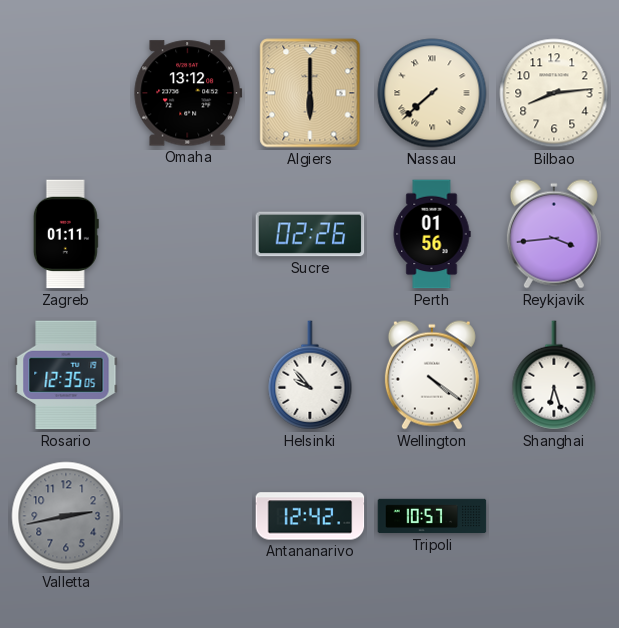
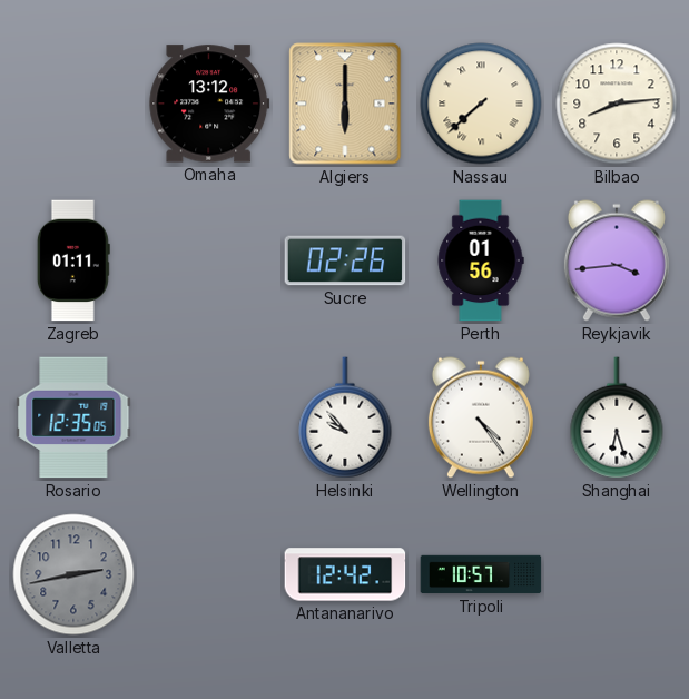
Wellington: 4:21 -> 4:24 (481, 417)
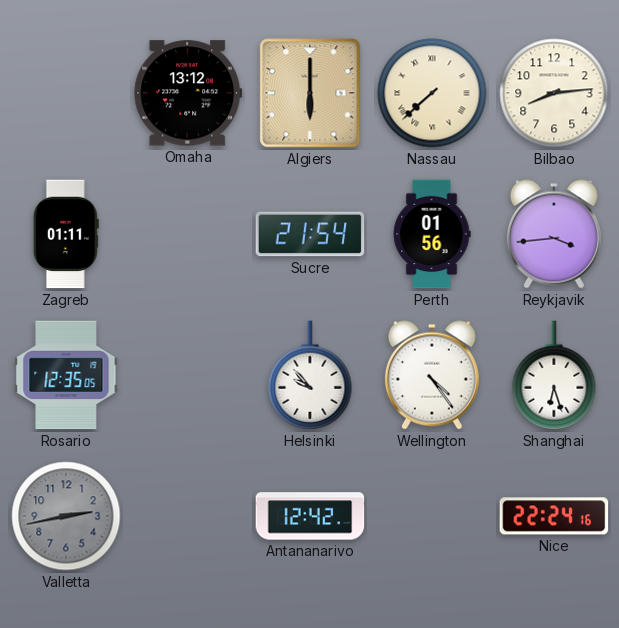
Sucre: 02:26 -> 21:54 (310, 234)
Tripoli: 10:57 -> none (481, 574)
Nice: none -> 22:24 (554, 516)
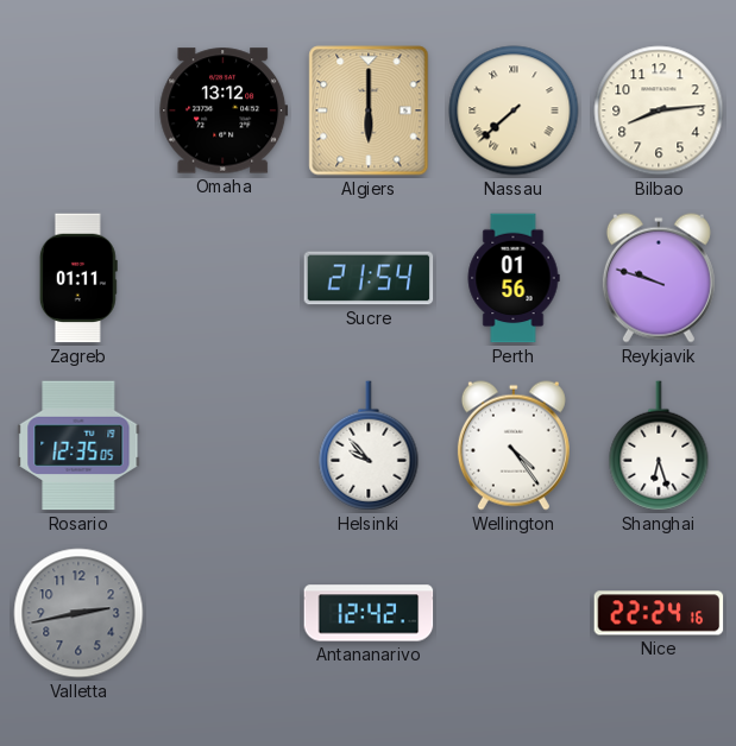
Reykjavik: 3:44 -> 9:48 (659, 278)
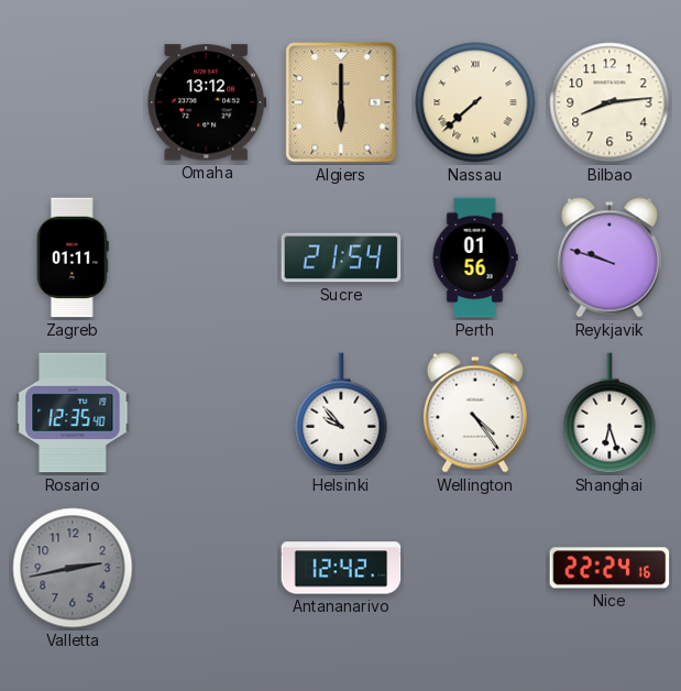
Rosario: 12:35:05 -> 12:35:40 (73, 413)
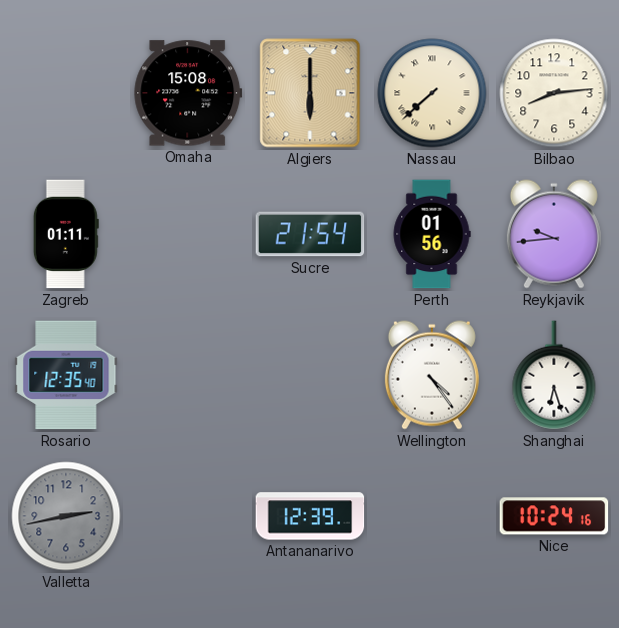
Omaha: 13:12 -> 15:08 (188, 93)
Reykjavik: 9:48 -> 9:44 (554, 234)
Helsinki: 9:53 -> none (341, 413)
Antananarivo: 12:42 -> 12:39 (310, 516)
Nice: 22:24 -> 10:24 (554, 516)
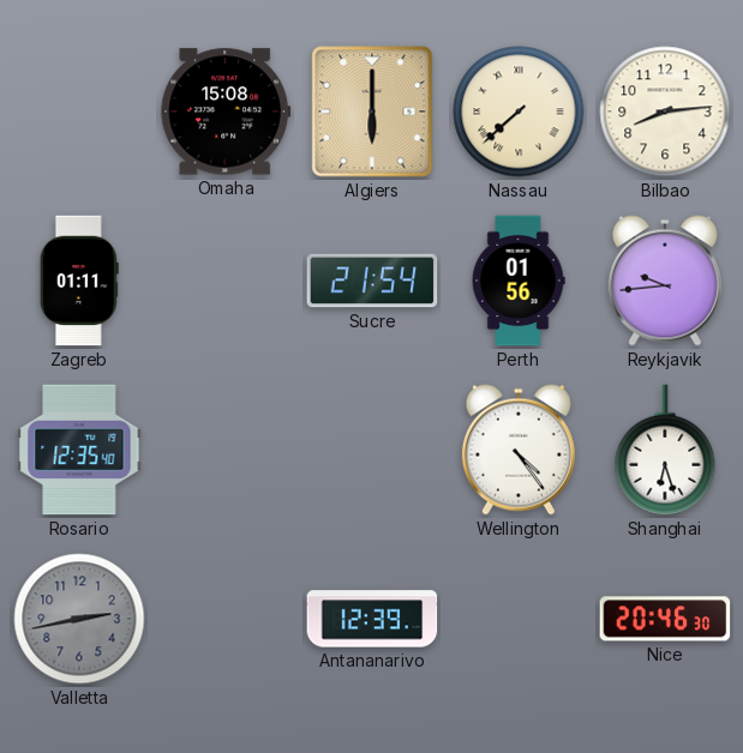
Nice: 10:24 -> 20:46 (665, 619)
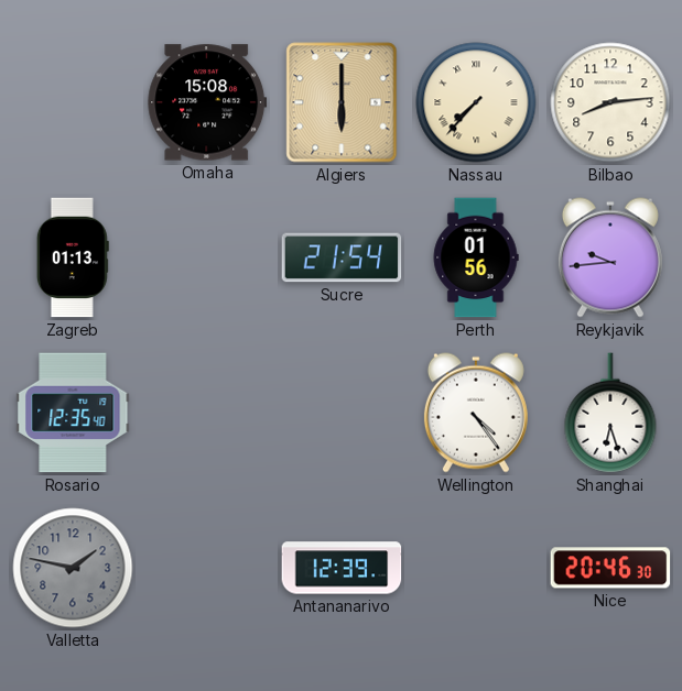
Nassau: 7:38 -> 7:37 (476, 102)
Zagreb: 01:11 -> 01:13 (73, 257)
Valletta: 2:43 -> 1:47 (73, 568)
